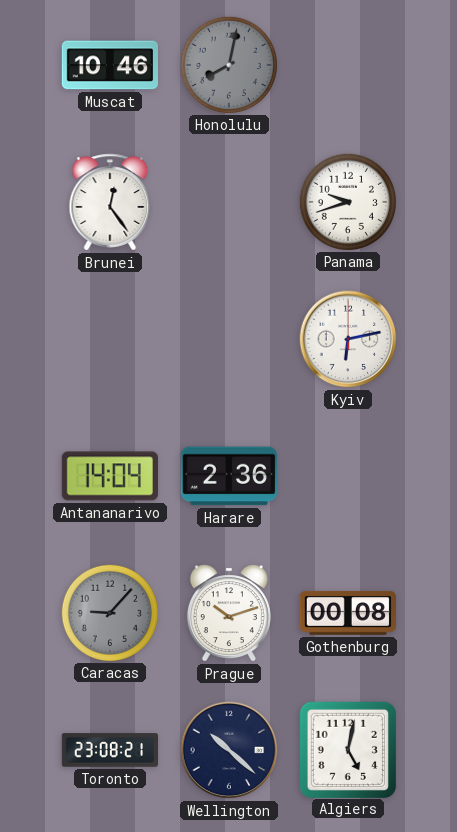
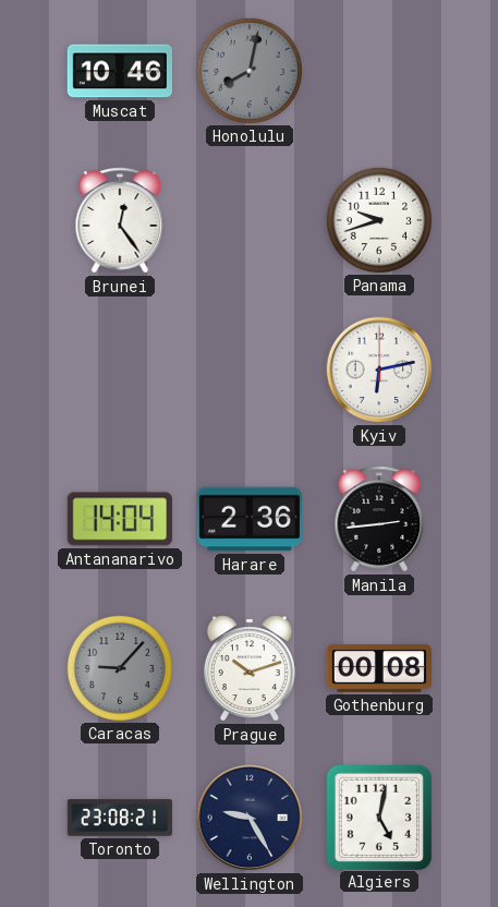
Manila: none -> 2:44 (379, 519)
Wellington: 10:22 -> 9:25 (250, 818)
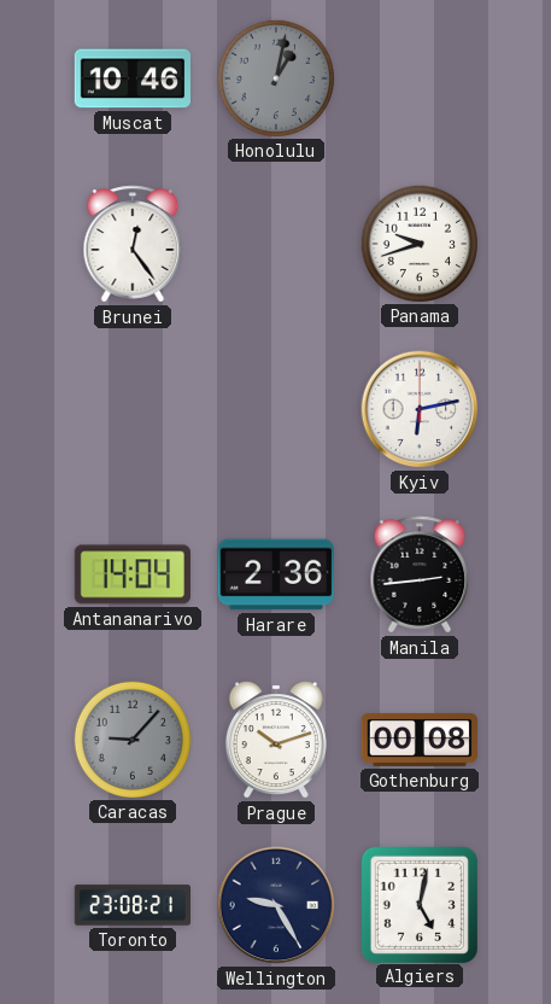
Honolulu: 8:02 -> 1:02 (275, 77)
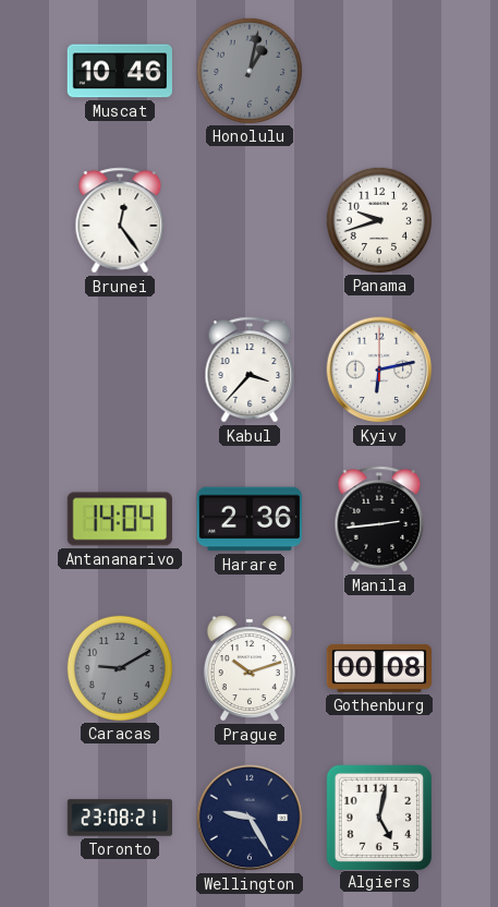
Kabul: none -> 3:37 (250, 370)
Caracas: 9:07 -> 9:10 (119, 667)
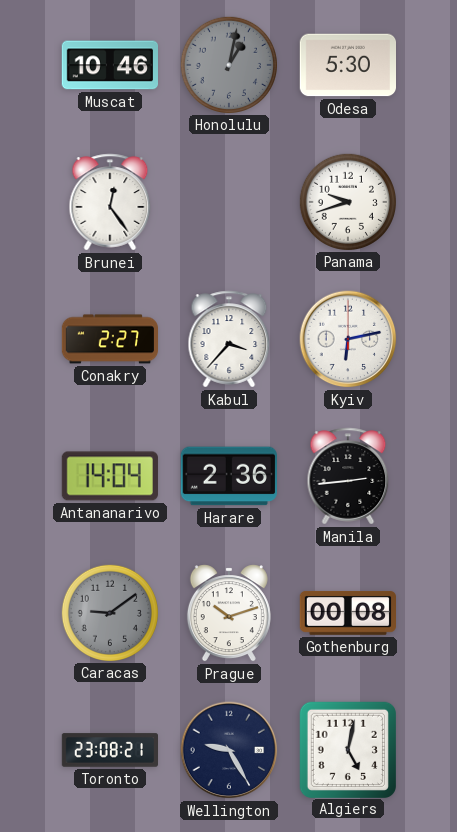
Odesa: none -> 5:30 (347, 65)
Conakry: none -> 2:27 (110, 339)
Caracas: 9:10 -> 9:09 (109, 612)
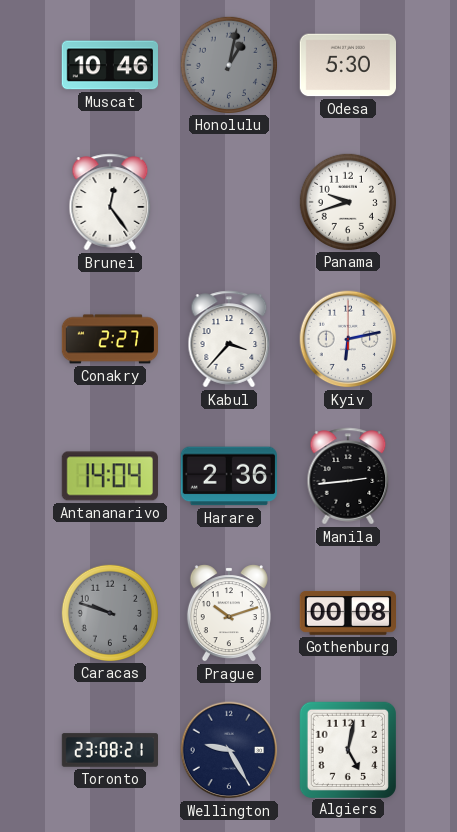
Caracas: 9:09 -> 9:48 (109, 612)
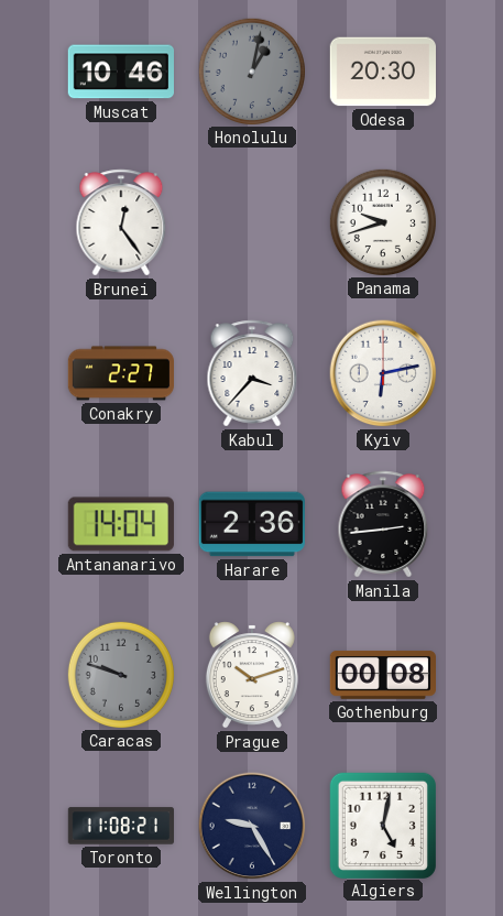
Odesa: 5:30 -> 20:30 (382, 72)
Toronto: 23:08 -> 11:08 (121, 826)
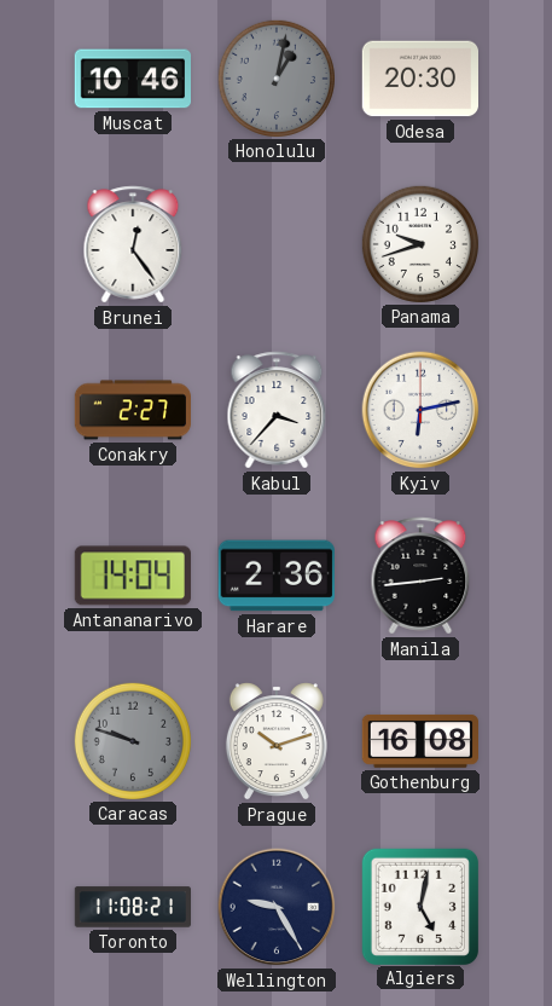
Gothenburg: 00:08 -> 16:08 (419, 741)
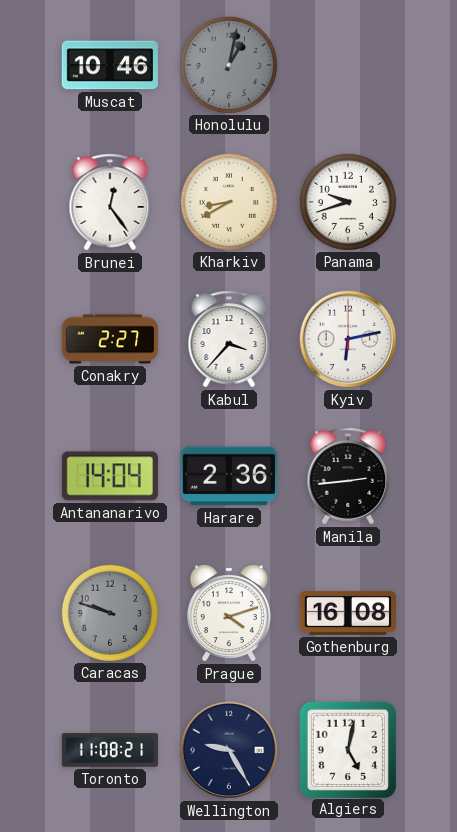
Odesa: 20:30 -> none (419, 79)
Kharkiv: none -> 8:40 (228, 201)
Prague: 10:12 -> 4:12 (229, 613)
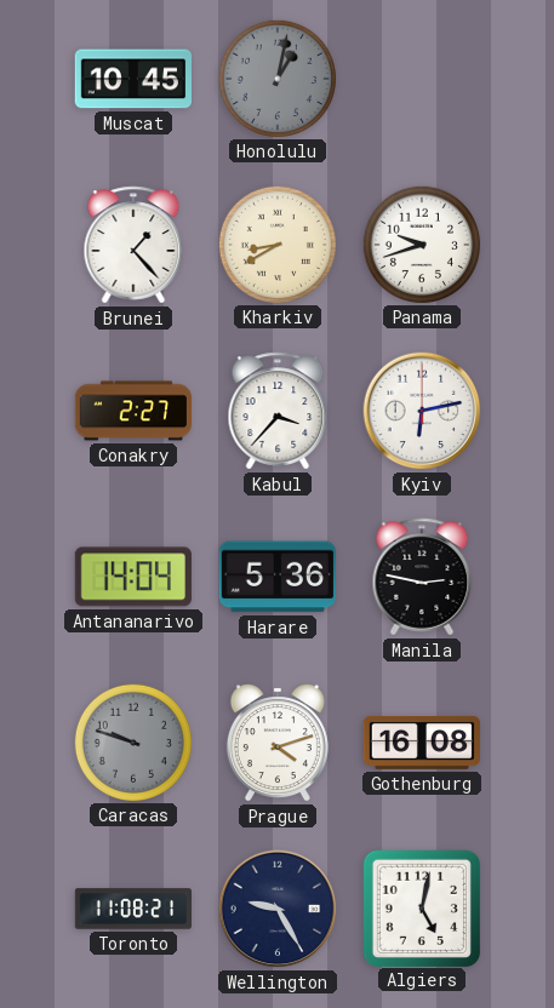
Muscat: 10:46 -> 10:45 (132, 79)
Brunei: 12:24 -> 1:23 (133, 245)
Harare: 2:36 -> 5:36 (278, 577)
Manila: 2:44 -> 2:47 (422, 577)
